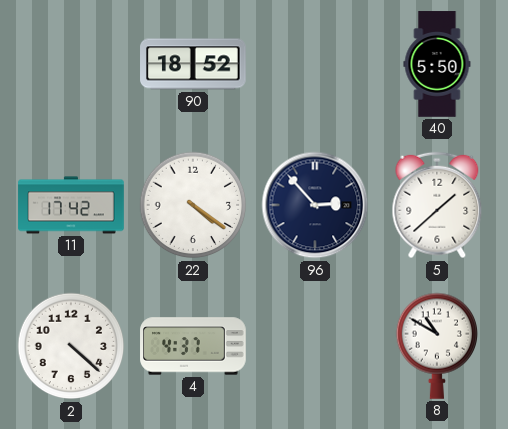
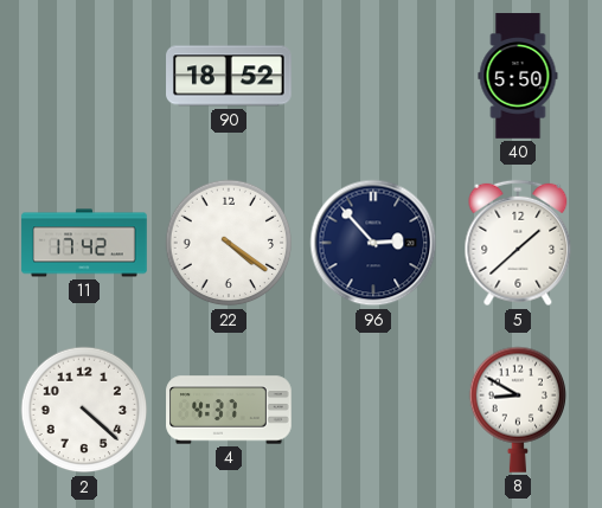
8: 10:50 -> 8:50 (517, 410)
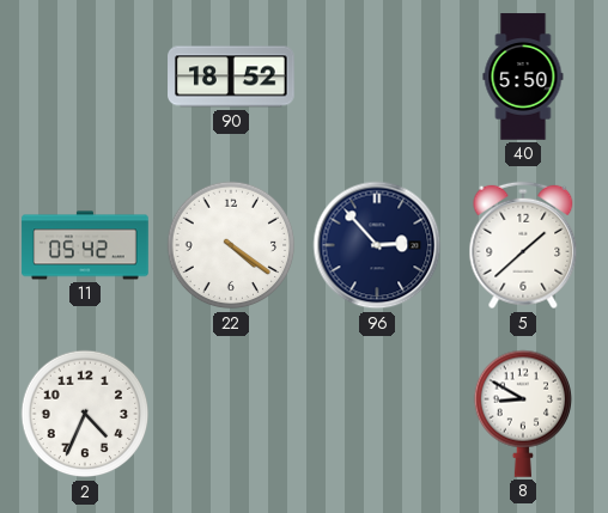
11: 17:42 -> 05:42 (85, 245)
2: 4:22 -> 4:34 (85, 414)
4: 4:37 -> none (229, 410)
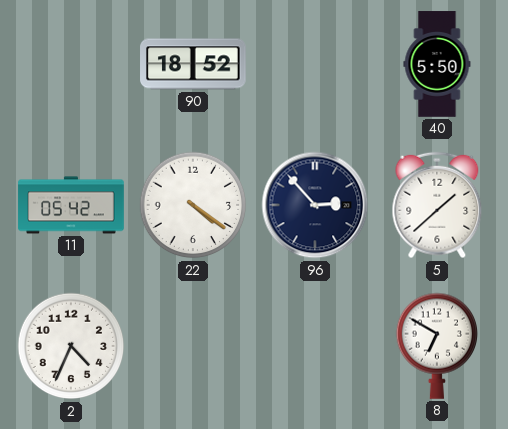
8: 8:50 -> 6:50 (436, 346)
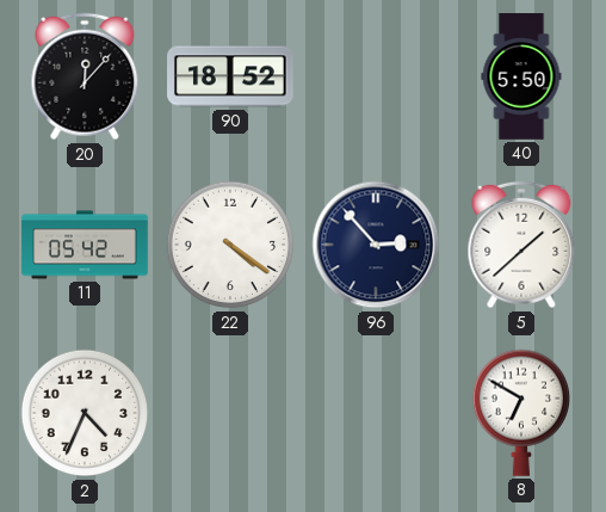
20: none -> 12:07 (85, 76)
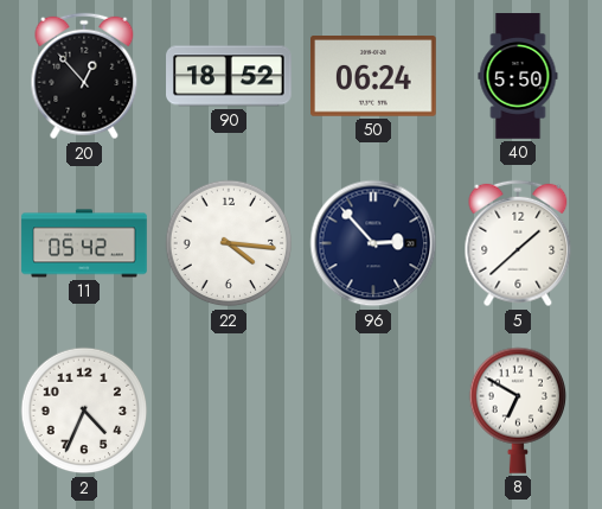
20: 12:07 -> 12:53 (84, 76)
50: none -> 06:24 (374, 77)
22: 4:21 -> 4:16 (229, 243)
